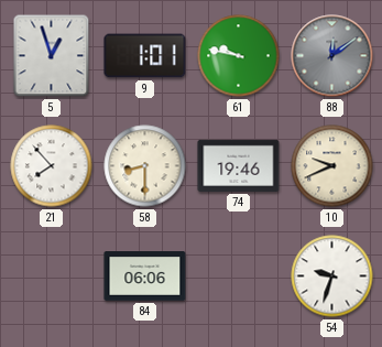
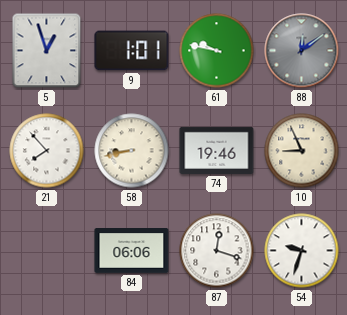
58: 8:30 -> 8:43 (132, 151)
10: 9:41 -> 8:56 (302, 151)
87: none -> 12:18 (217, 251)
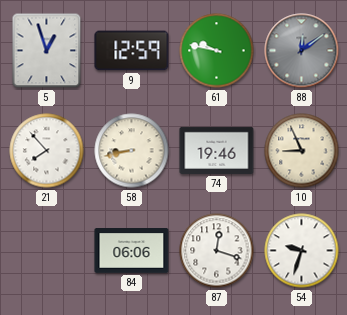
9: 1:01 -> 12:59 (132, 51)
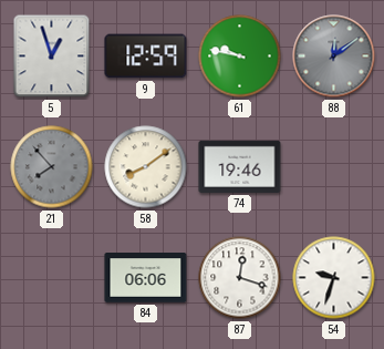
21 dial: white -> grey (52, 167)
58: 8:43 -> 8:09 (146, 167)
10: 8:56 -> none (302, 151)
